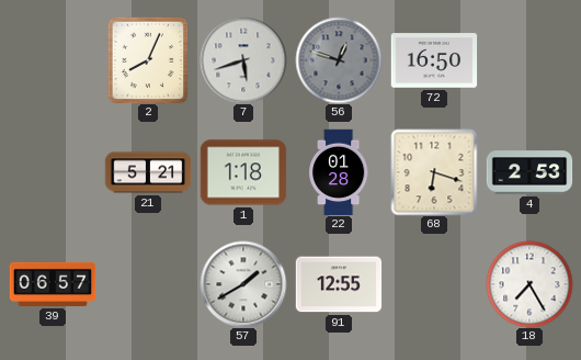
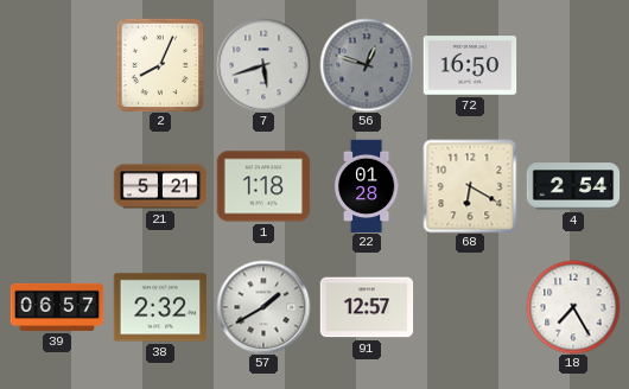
68: 6:18 -> 6:20 (470, 186)
4: 2:53 -> 2:54 (573, 186)
38: none -> 2:32 (160, 307)
91: 12:55 -> 12:57 (367, 307)
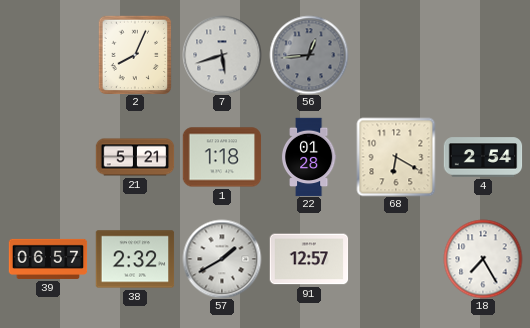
56: 12:48 -> 12:44 (309, 55)
72: 16:50 -> none (470, 65)
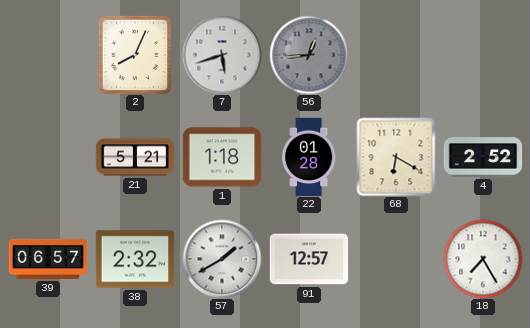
4: 2:54 -> 2:52 (483, 157)
